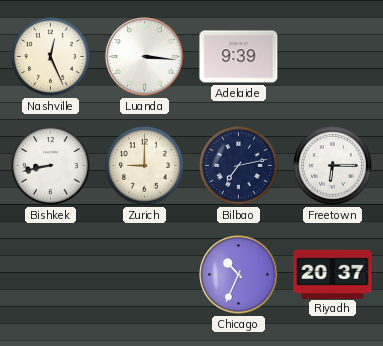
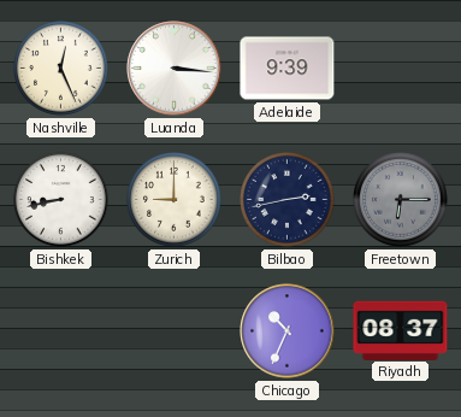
Bilbao: 7:13 -> 2:43 (288, 200)
Freetown dial: white -> grey (401, 200)
Riyadh: 20:37 -> 08:37 (401, 330)
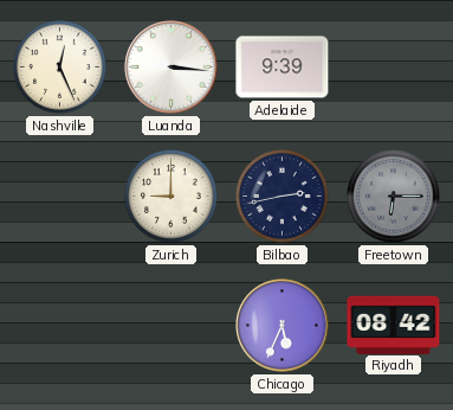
Bishkek: 8:43 -> none (61, 200)
Chicago: 10:34 -> 5:34 (283, 326)
Riyadh: 08:37 -> 08:42 (394, 325)
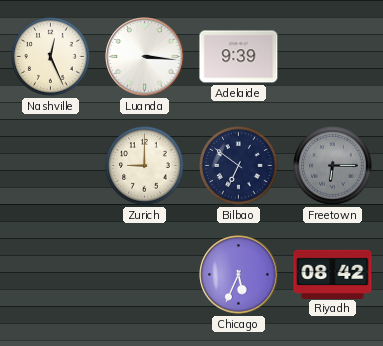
Bilbao: 2:43 -> 6:51 (239, 166)
